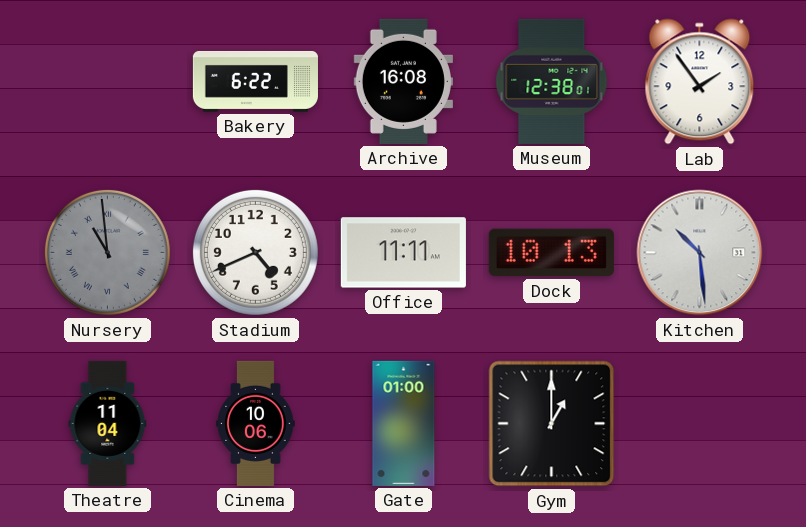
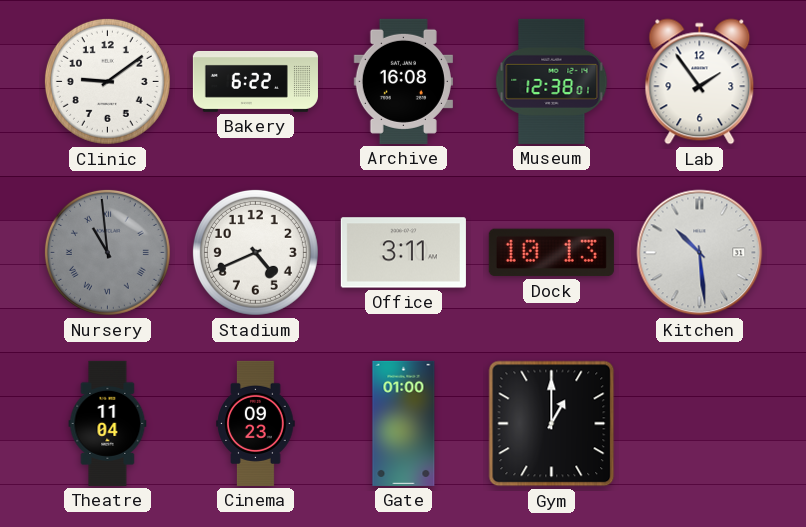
Clinic: none -> 9:09 (107, 81)
Office: 11:11 -> 3:11 (403, 253)
Cinema: 10:06 -> 09:23 (256, 423)
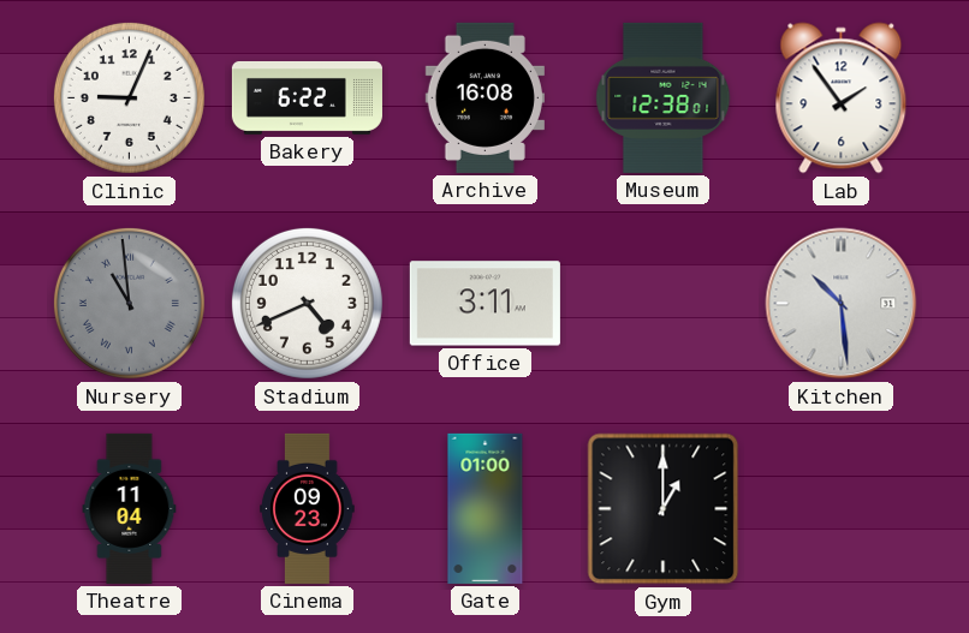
Clinic: 9:09 -> 9:04 (129, 97)
Dock: 10:13 -> none (551, 253)
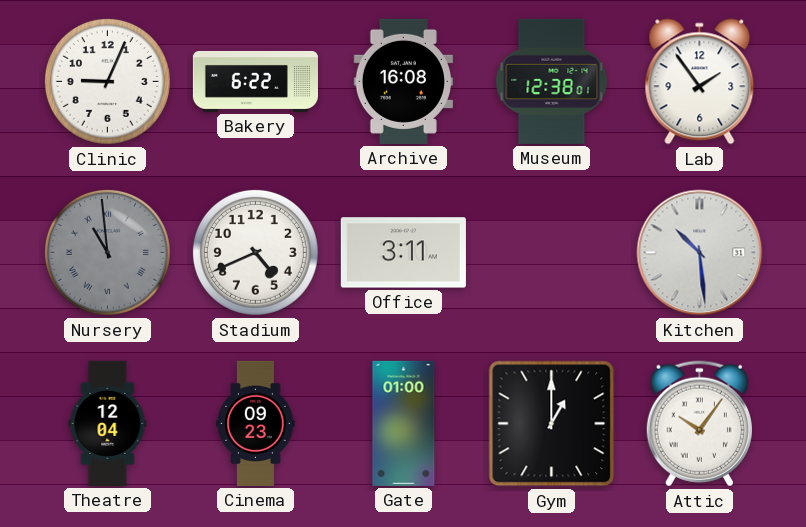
Theatre: 11:04 -> 12:04 (108, 423)
Attic: none -> 10:06 (699, 424)
